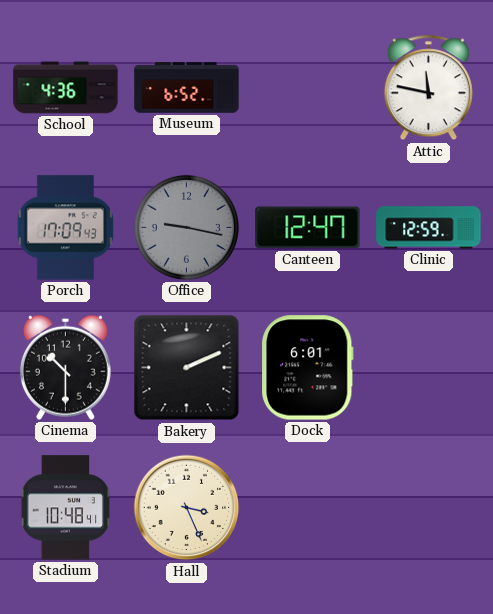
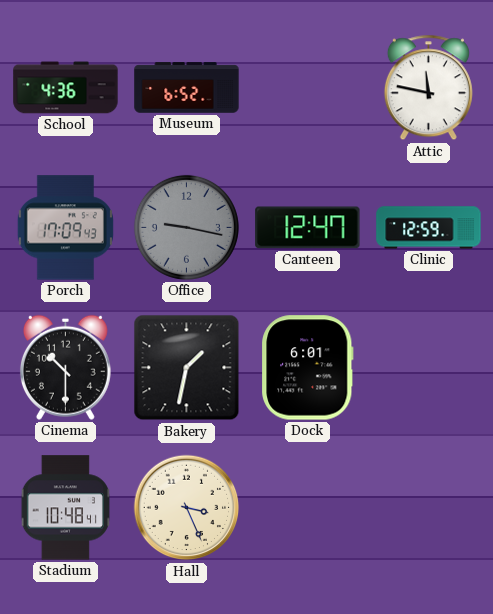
Bakery: 2:11 -> 1:32 (187, 368)
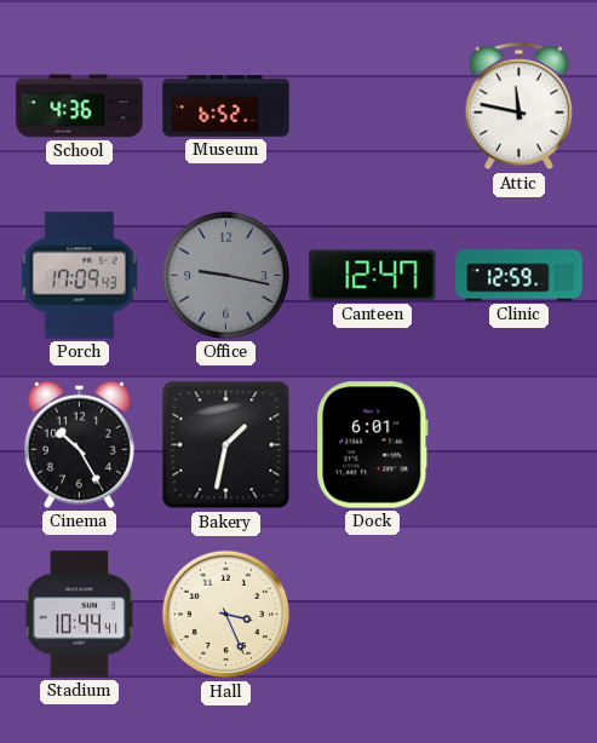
Cinema: 10:30 -> 10:25 (79, 444)
Stadium: 10:48 -> 10:44 (79, 615)
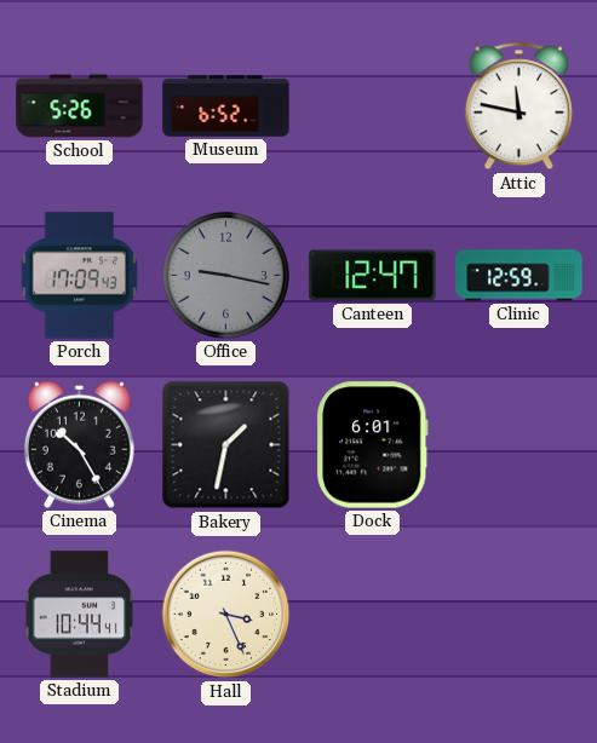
School: 4:36 -> 5:26 (80, 106)
